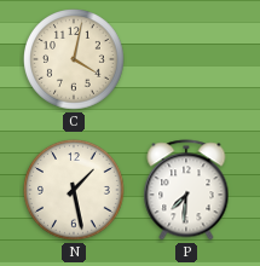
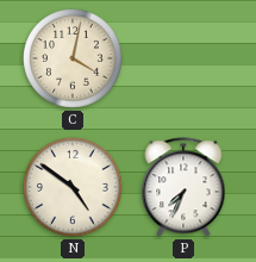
N: 1:28 -> 4:51 (73, 187)
P: 7:31 -> 7:34 (183, 187)
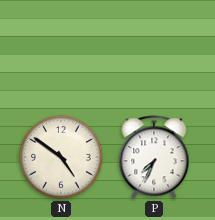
C: 4:02 -> none (73, 58)
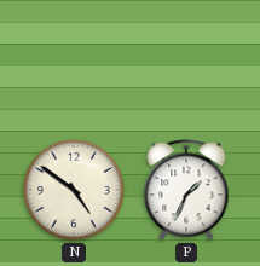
P: 7:34 -> 1:34 (186, 190)
